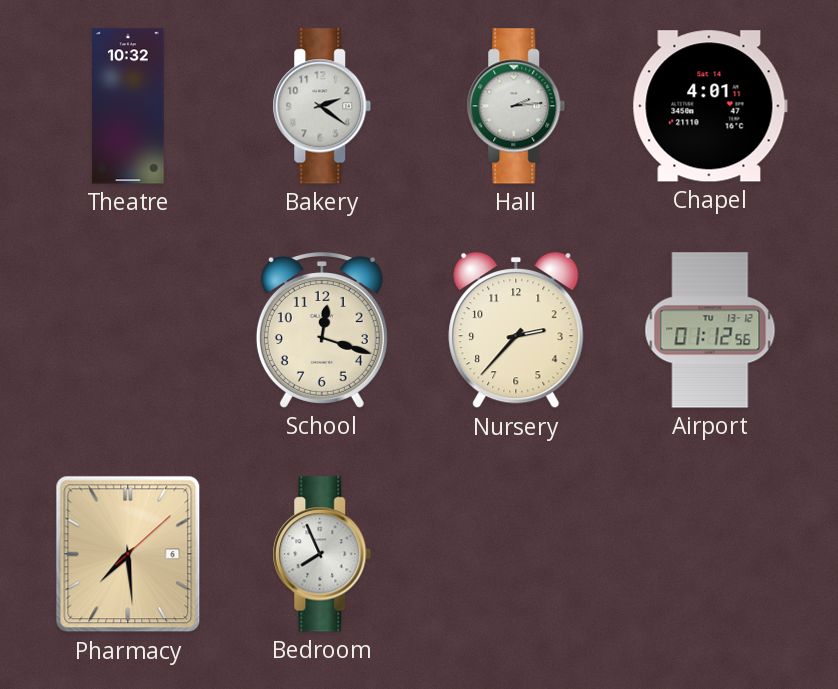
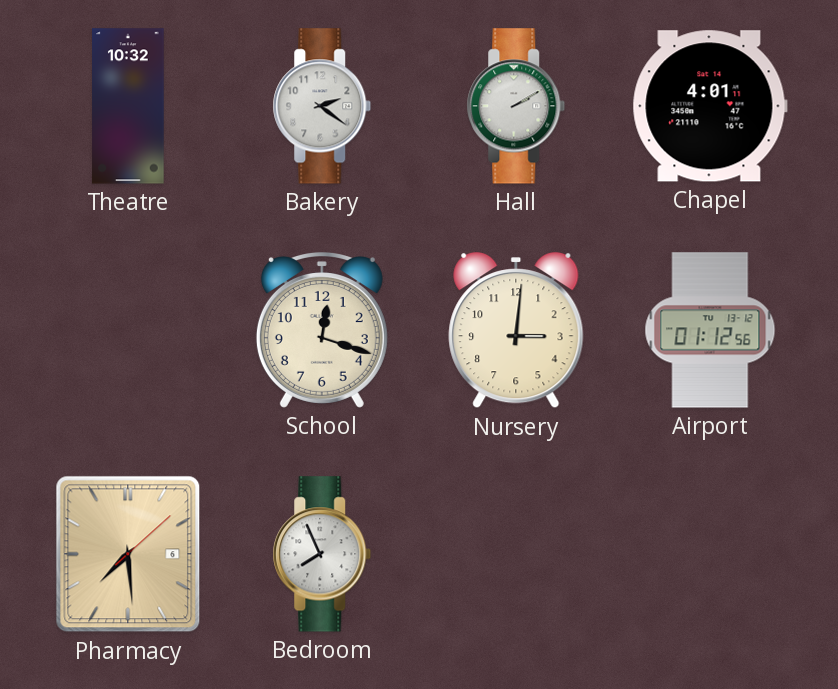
Hall: 2:14 -> 2:10 (516, 106)
Nursery: 2:37 -> 3:01 (516, 331)
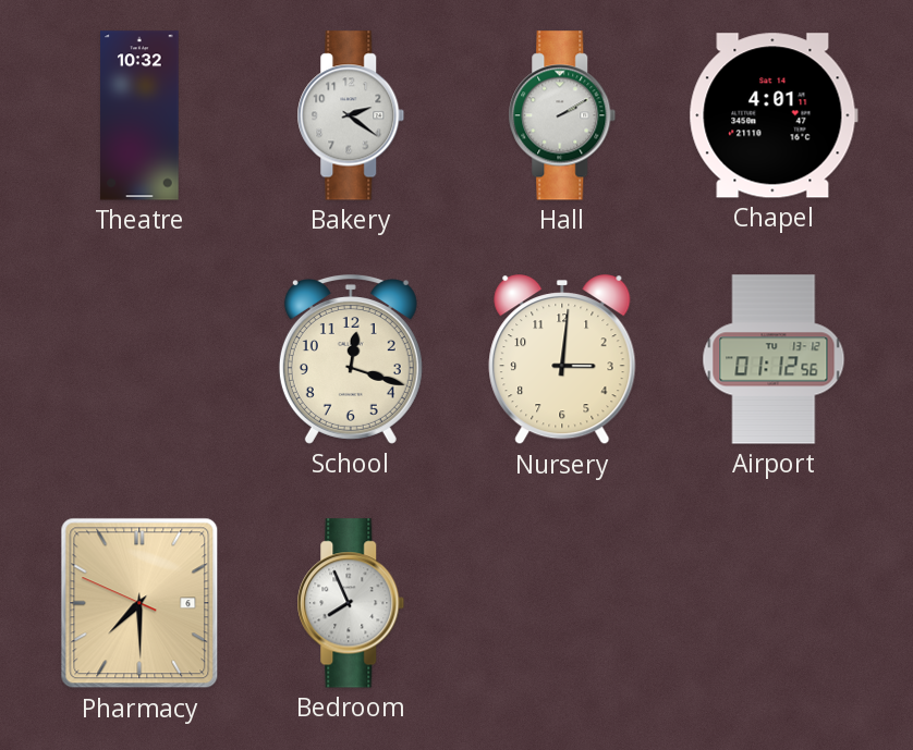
Pharmacy: 7:29:08 -> 7:29:49 (139, 603)
